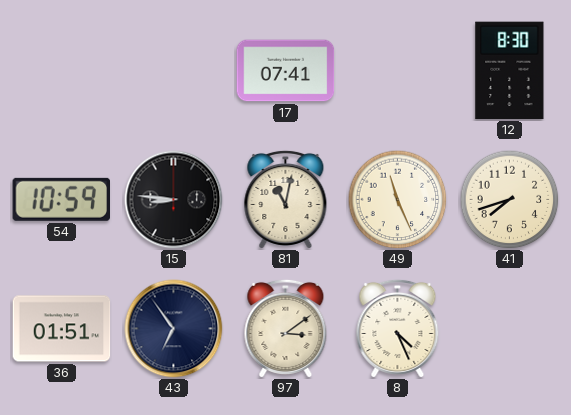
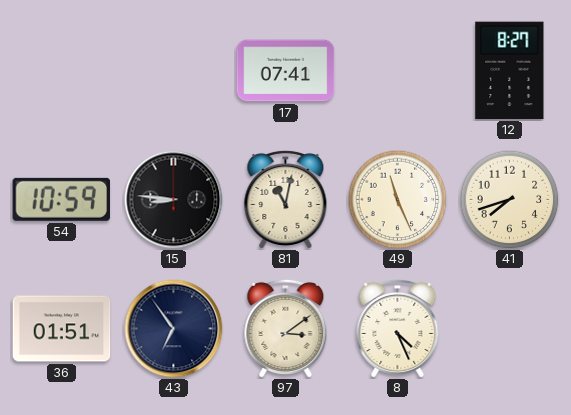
12: 8:30 -> 8:27 (510, 71)
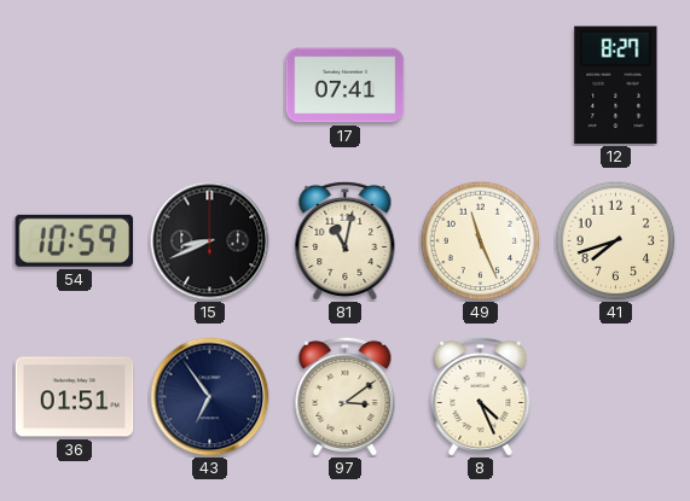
15: 8:46 -> 8:41 (210, 241)
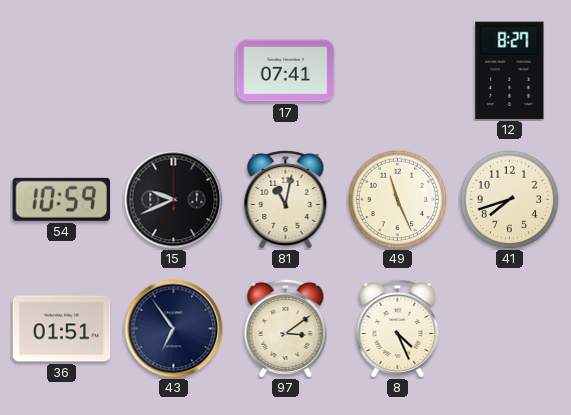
15: 8:41 -> 9:41 (174, 200)
